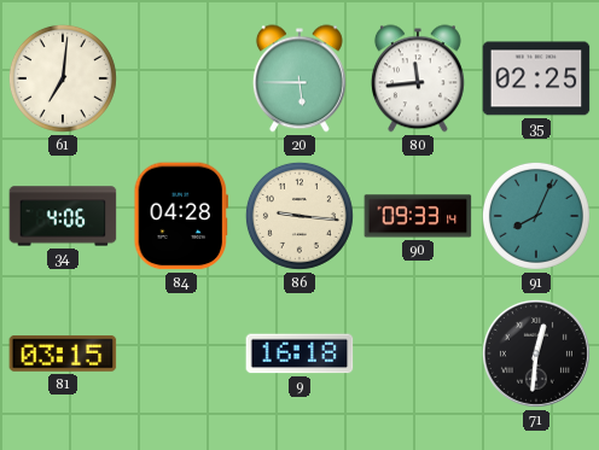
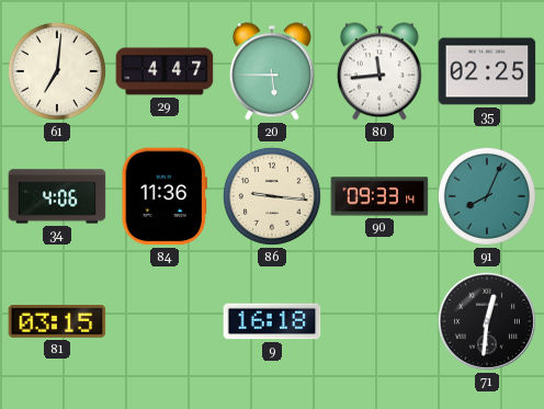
29: none -> 4:47 (165, 71)
84: 04:28 -> 11:36 (163, 196)
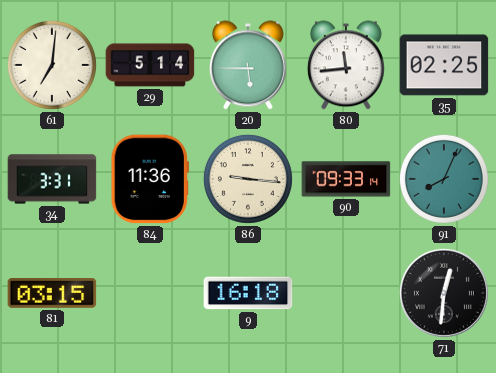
29: 4:47 -> 5:14 (150, 65)
34: 4:06 -> 3:31 (52, 179)
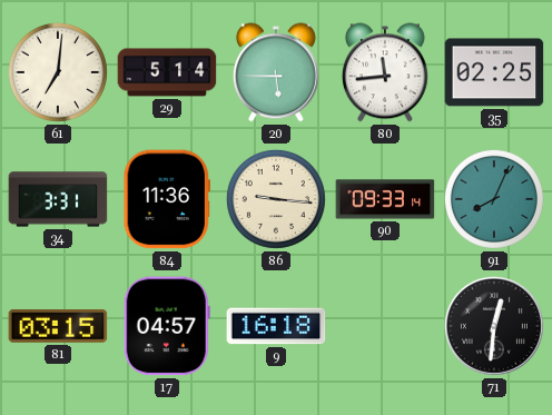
17: none -> 04:57 (167, 326)
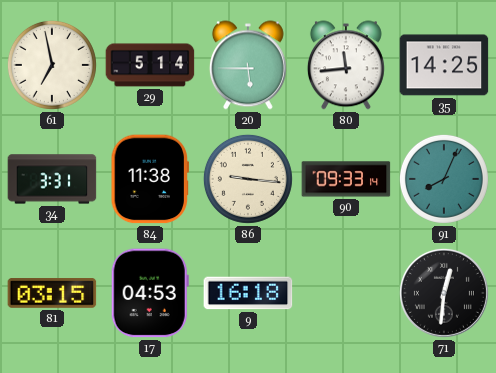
61: 7:01 -> 6:58 (52, 65)
35: 02:25 -> 14:25 (444, 65)
84: 11:36 -> 11:38 (149, 179)
17: 04:57 -> 04:53 (150, 293)
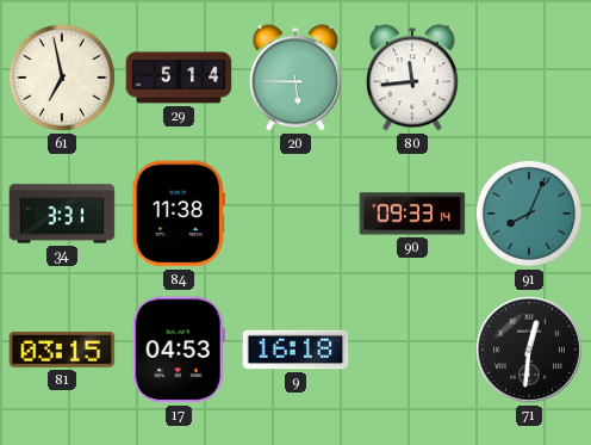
35: 14:25 -> none (444, 65)
86: 9:16 -> none (248, 179)
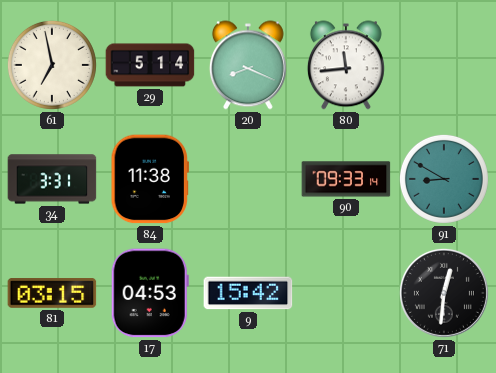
20: 5:45 -> 8:19 (248, 65)
91: 8:04 -> 8:50 (444, 179)
9: 16:18 -> 15:42 (248, 293)
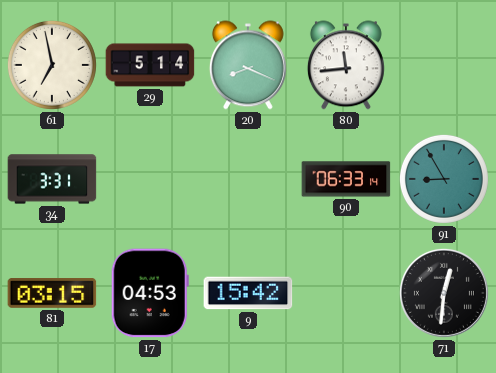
84: 11:38 -> none (149, 179)
90: 09:33 -> 06:33 (346, 179)
91: 8:50 -> 8:55 (444, 179)
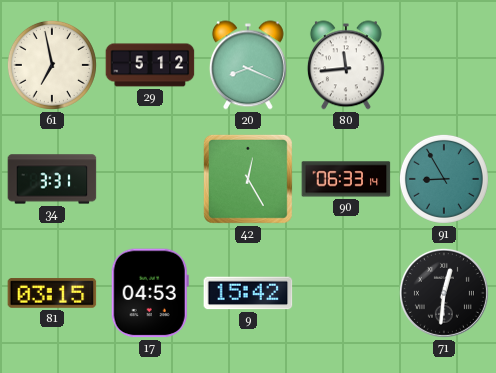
29: 5:14 -> 5:12 (150, 65)
42: none -> 12:25 (248, 179)
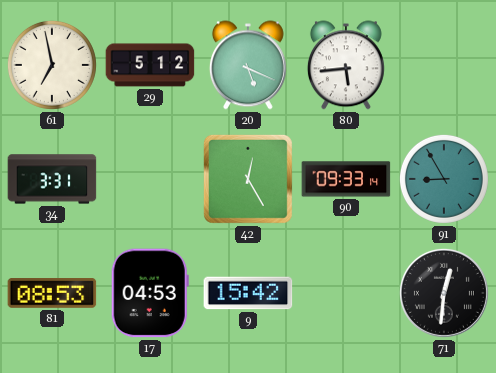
20: 8:19 -> 5:19 (248, 65)
80: 11:44 -> 5:44 (346, 65)
90: 06:33 -> 09:33 (346, 179)
81: 03:15 -> 08:53 (52, 294)
